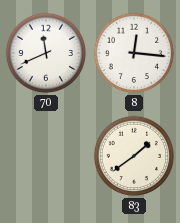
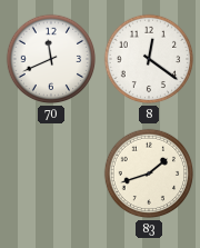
8: 12:16 -> 12:21 (149, 59)
83: 1:39 -> 1:42 (149, 173)
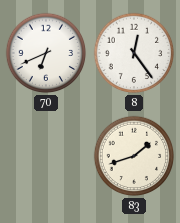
70: 11:41 -> 6:41 (46, 53)
8: 12:21 -> 12:24 (134, 53)
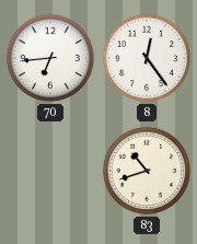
70: 6:41 -> 6:44 (50, 58)
83: 1:42 -> 10:42 (147, 171)
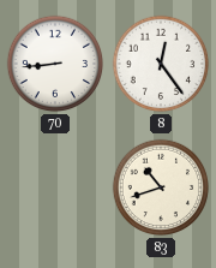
70: 6:44 -> 8:44 (55, 64)
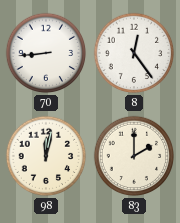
98: none -> 12:02 (46, 156)
83: 10:42 -> 2:00 (134, 156)
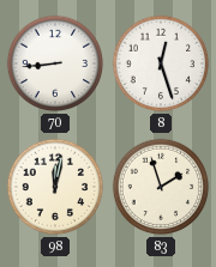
8: 12:24 -> 12:27 (161, 63)
83: 2:00 -> 1:57 (161, 187)
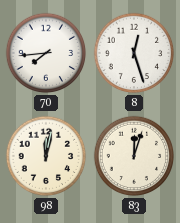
70: 8:44 -> 7:44 (46, 53)
83: 1:57 -> 12:03 (134, 156)
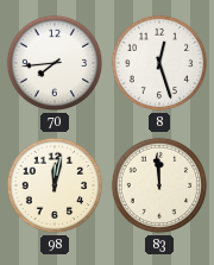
83: 12:03 -> 11:59 (159, 185)
